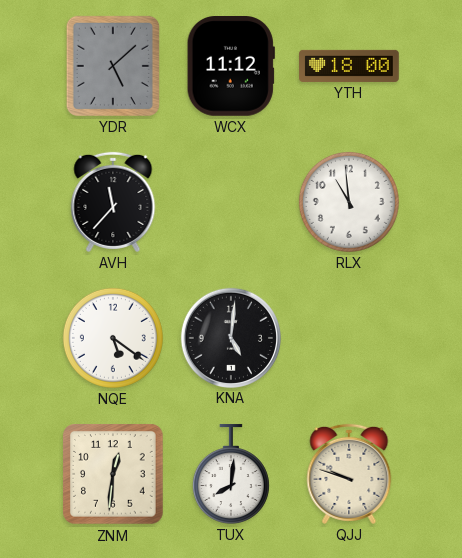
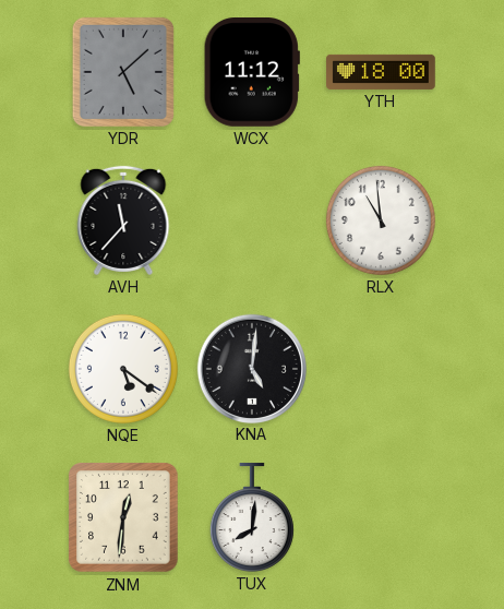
QJJ: 9:48 -> none (349, 474)
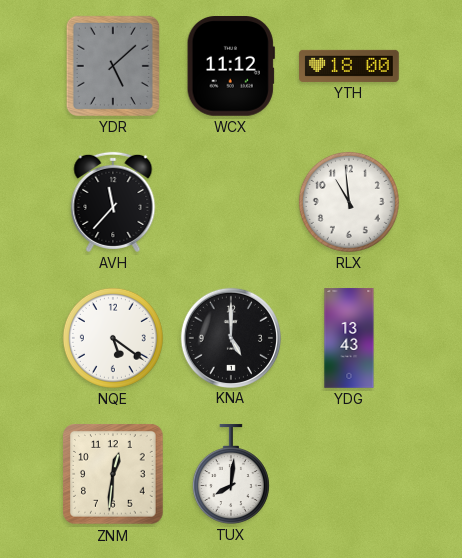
KNA: 5:01 -> 5:00 (230, 337)
YDG: none -> 13:43 (349, 338)
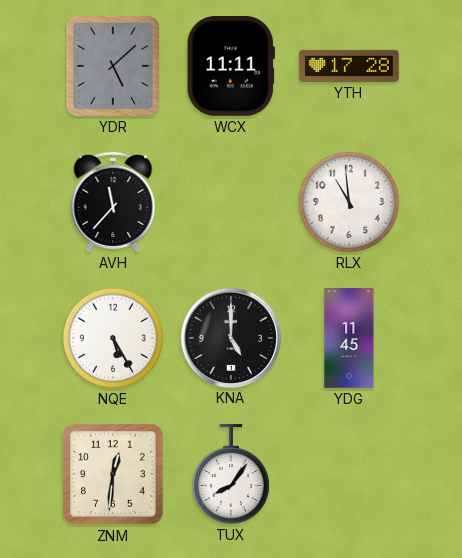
WCX: 11:12 -> 11:11 (231, 67)
YTH: 18:00 -> 17:28 (349, 66)
NQE: 5:21 -> 5:25 (113, 338)
YDG: 13:43 -> 11:45 (349, 338)
TUX: 8:01 -> 8:06 (231, 474)
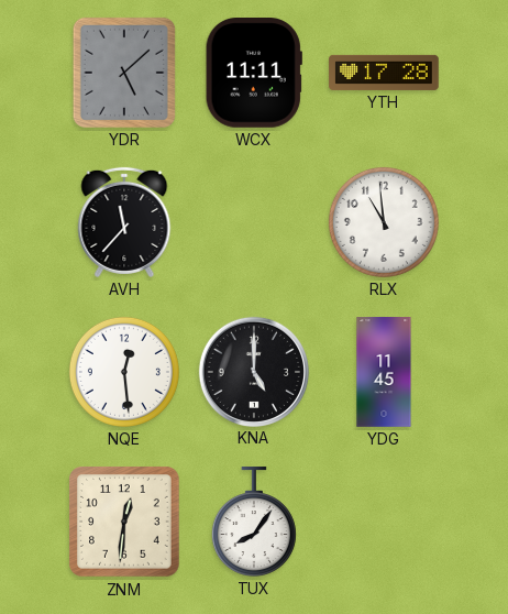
NQE: 5:25 -> 12:29 (124, 372)
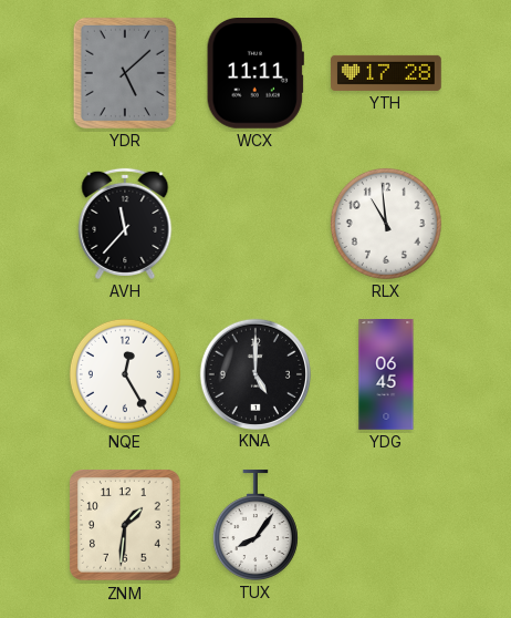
NQE: 12:29 -> 12:25 (125, 374)
YDG: 11:45 -> 06:45 (386, 374)
ZNM: 12:31 -> 1:31 (125, 525)
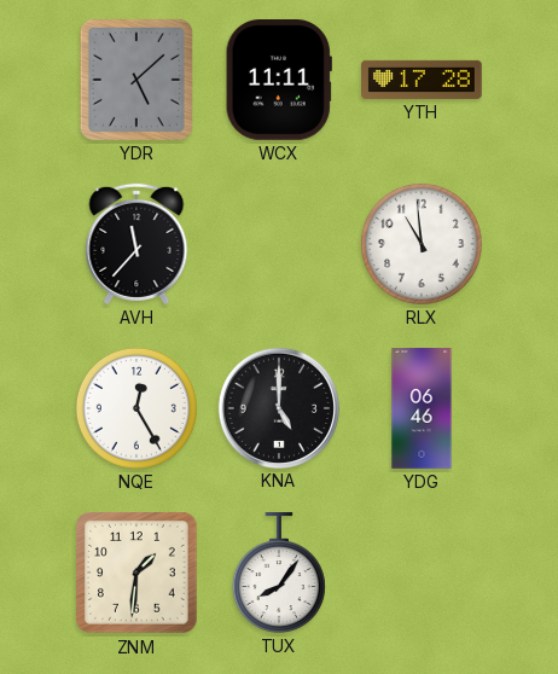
YDG: 06:45 -> 06:46 (422, 408)
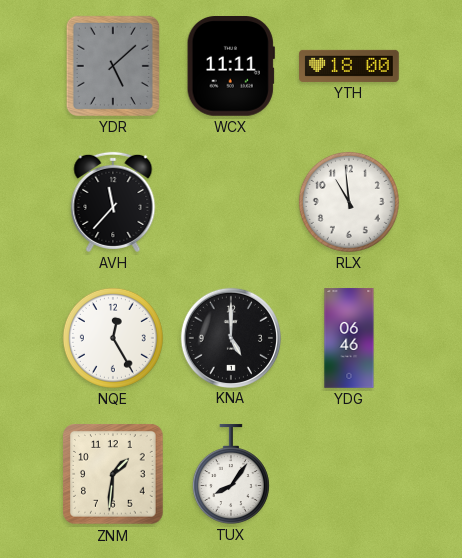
YTH: 17:28 -> 18:00 (349, 66)
